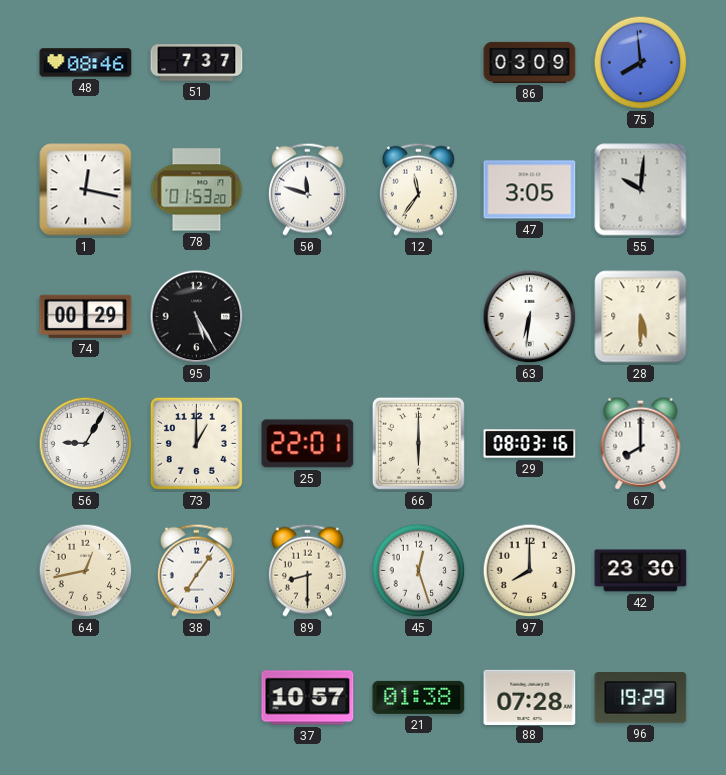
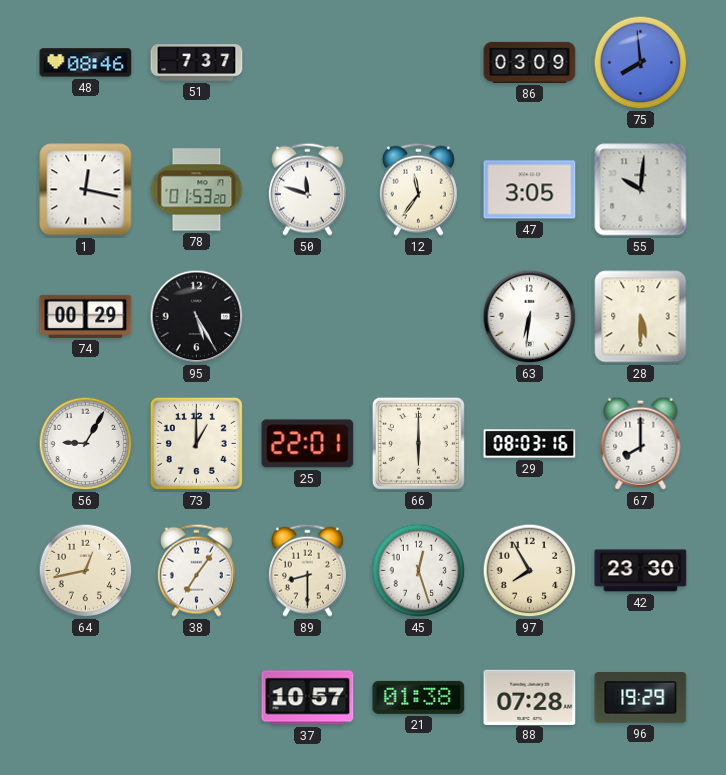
97: 8:00 -> 7:55 (530, 571)
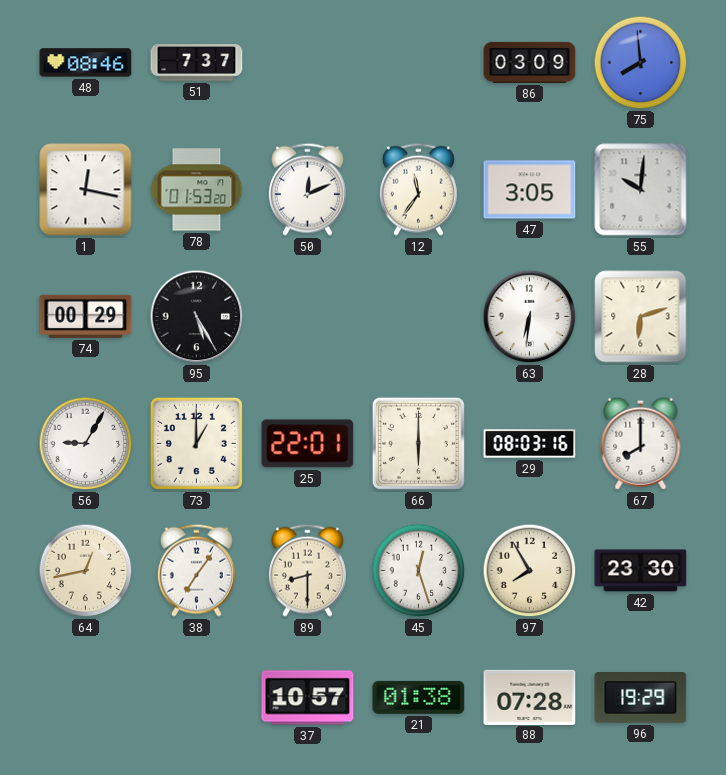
50: 11:48 -> 12:11 (307, 189)
28: 5:30 -> 6:12 (641, 317)
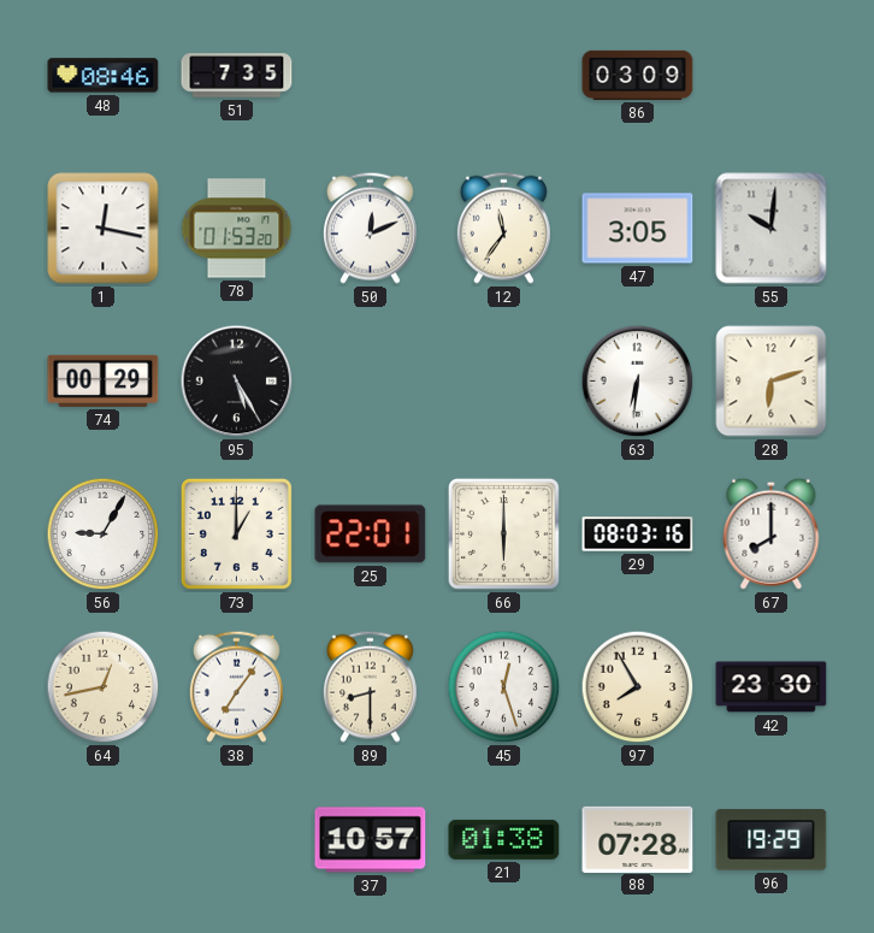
51: 7:37 -> 7:35 (237, 76)
75: 7:59 -> none (641, 63)
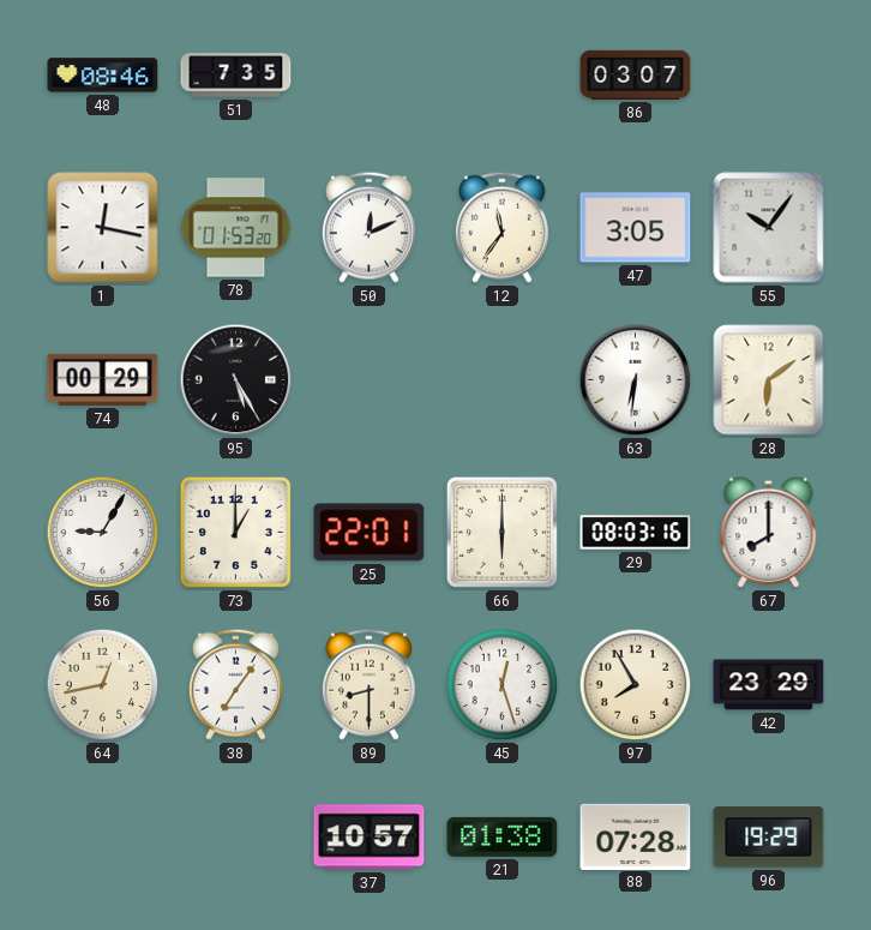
86: 03:09 -> 03:07 (636, 74)
55: 10:01 -> 10:06 (769, 228)
28: 6:12 -> 6:09 (769, 380)
42: 23:30 -> 23:29 (769, 685)
